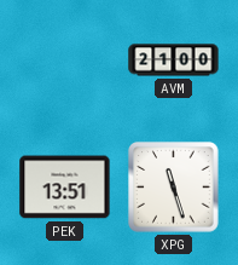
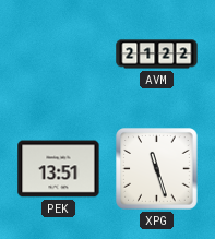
AVM: 21:00 -> 21:22 (157, 55)
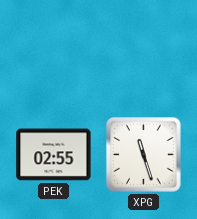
AVM: 21:22 -> none (157, 55)
PEK: 13:51 -> 02:55 (54, 155)
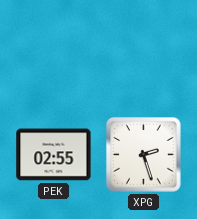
XPG: 11:27 -> 2:27 (144, 155)
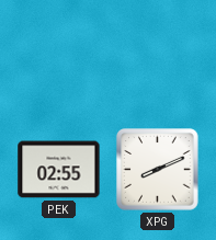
XPG: 2:27 -> 8:11 (158, 170)
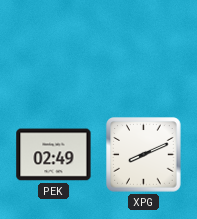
PEK: 02:55 -> 02:49 (54, 155)
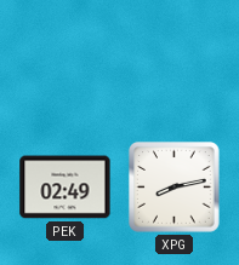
XPG: 8:11 -> 8:13 (175, 188)
